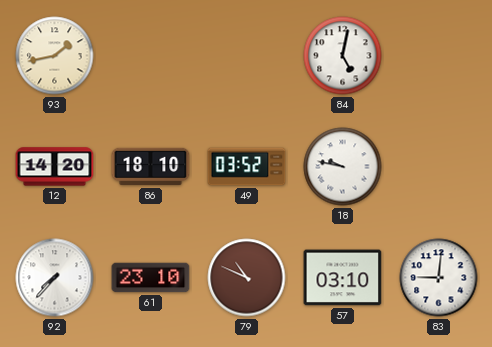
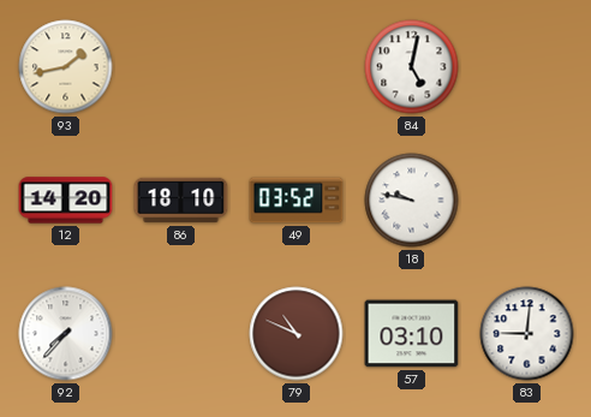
61: 23:10 -> none (151, 278)
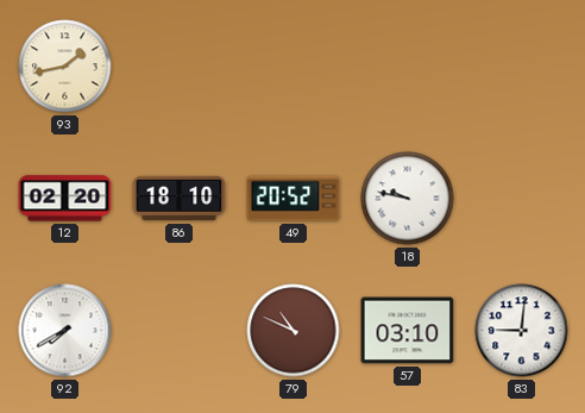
84: 5:02 -> none (412, 67)
12: 14:20 -> 02:20 (65, 199)
49: 03:52 -> 20:52 (294, 199)
92: 7:37 -> 7:40 (65, 331)
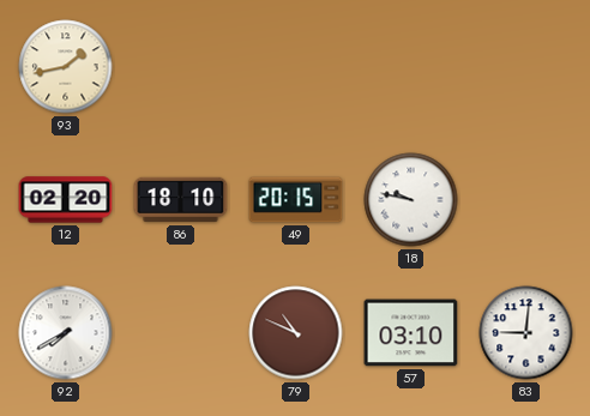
49: 20:52 -> 20:15 (296, 200)
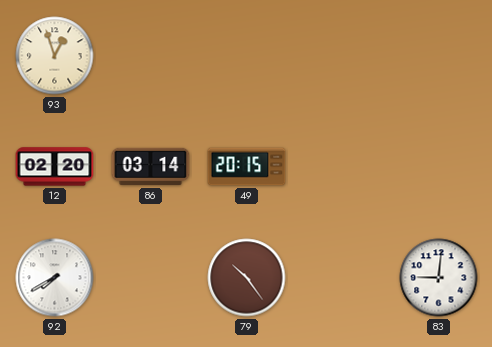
93: 1:43 -> 12:57 (55, 56)
86: 18:10 -> 03:14 (151, 167)
18: 9:47 -> none (411, 200)
79: 10:49 -> 10:24 (247, 278)
57: 03:10 -> none (411, 333)
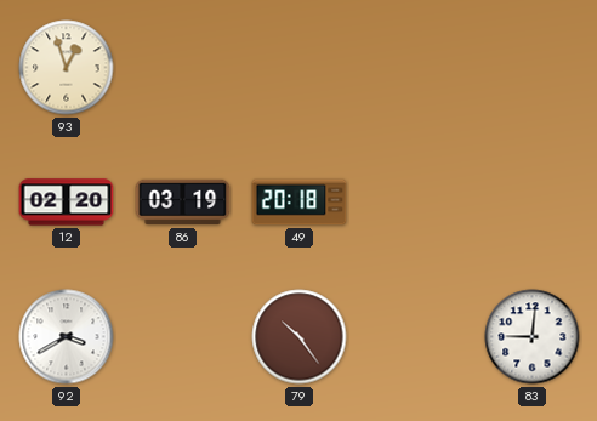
86: 03:14 -> 03:19 (183, 203)
49: 20:15 -> 20:18 (300, 203)
92: 7:40 -> 3:40 (67, 337)
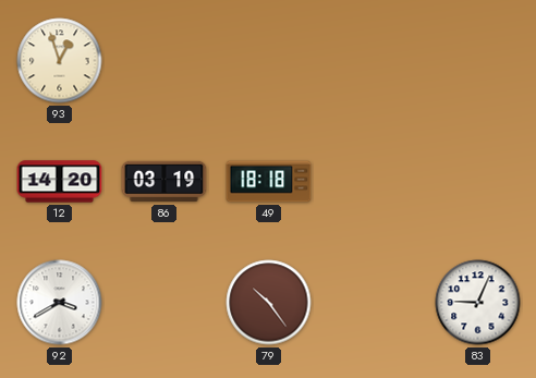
12: 02:20 -> 14:20 (60, 182)
49: 20:18 -> 18:18 (269, 182)
83: 9:01 -> 9:04 (478, 303)
